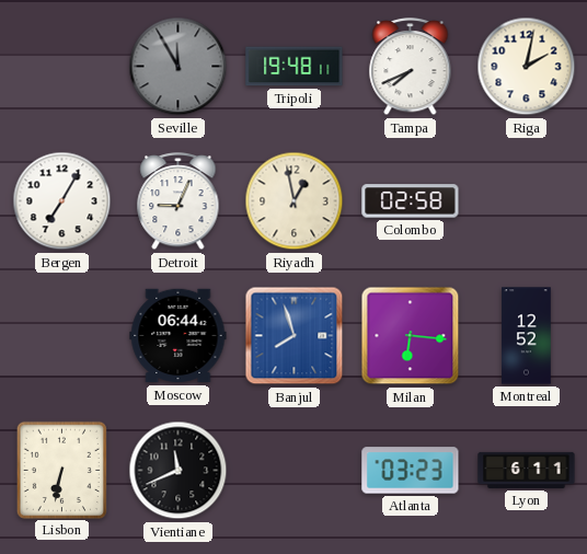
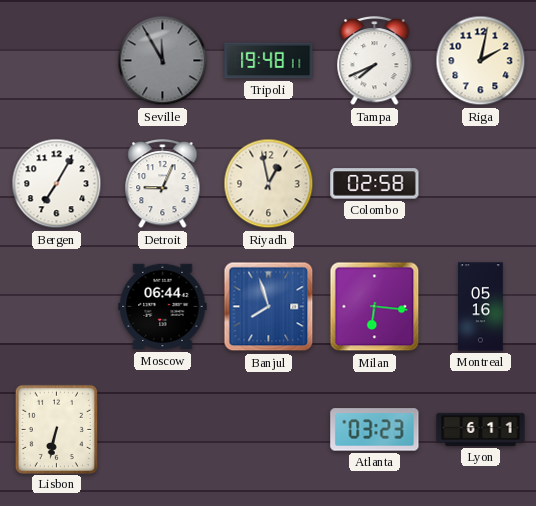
Montreal: 12:52 -> 05:16 (481, 307)
Vientiane: 11:41 -> none (179, 471)
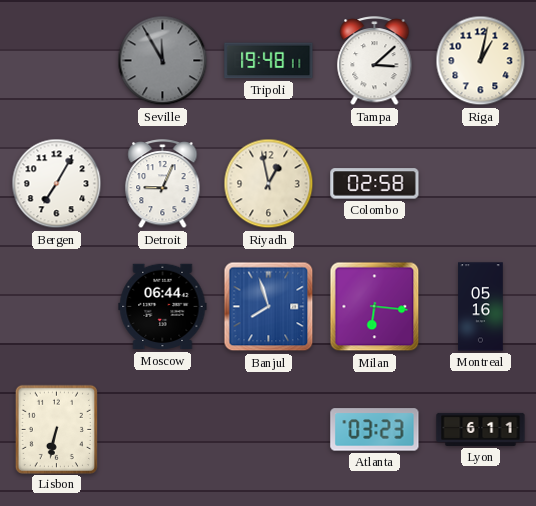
Tampa: 7:41 -> 3:08 (375, 62)
Riga: 2:02 -> 1:02 (481, 61)
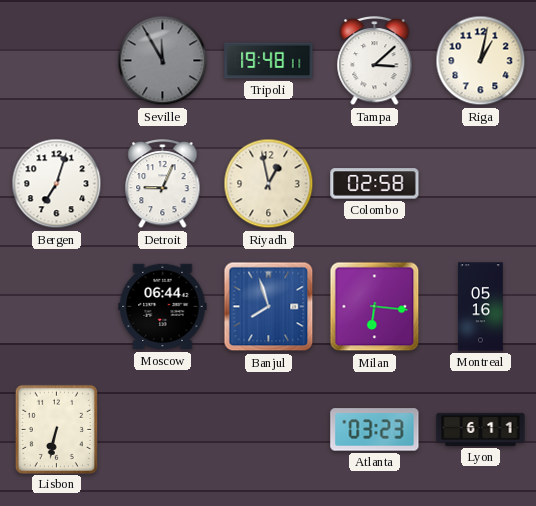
Bergen: 7:05 -> 7:03 (57, 184)
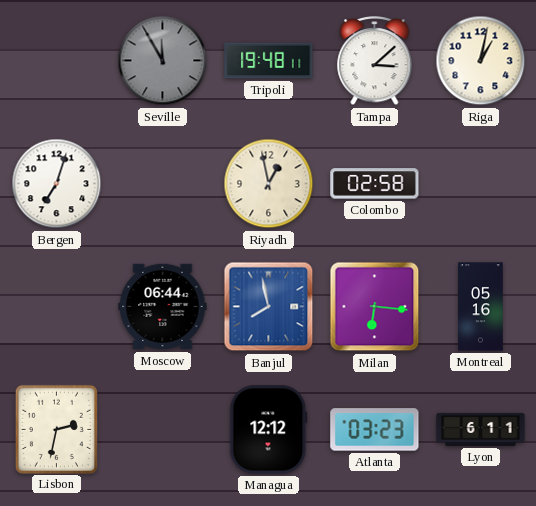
Detroit: 9:04 -> none (163, 185)
Banjul: 7:57 -> 7:58 (269, 307)
Lisbon: 6:32 -> 2:32 (56, 429)
Managua: none -> 12:12 (269, 430)
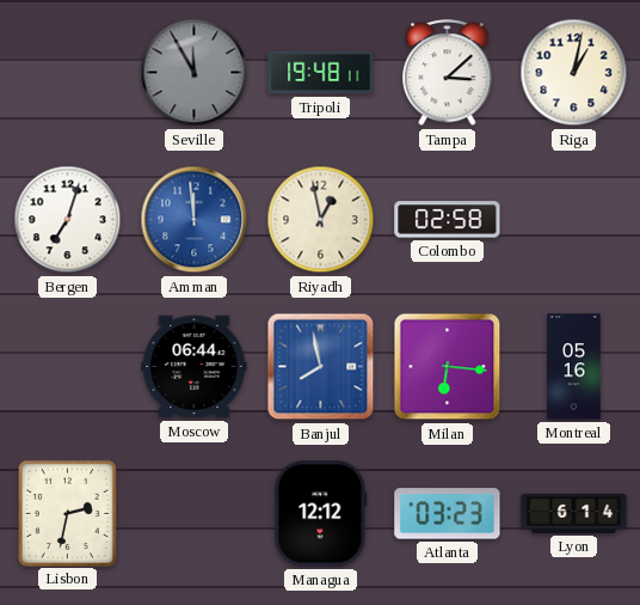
Amman: none -> 11:59 (195, 220)
Lyon: 6:11 -> 6:14 (574, 513)
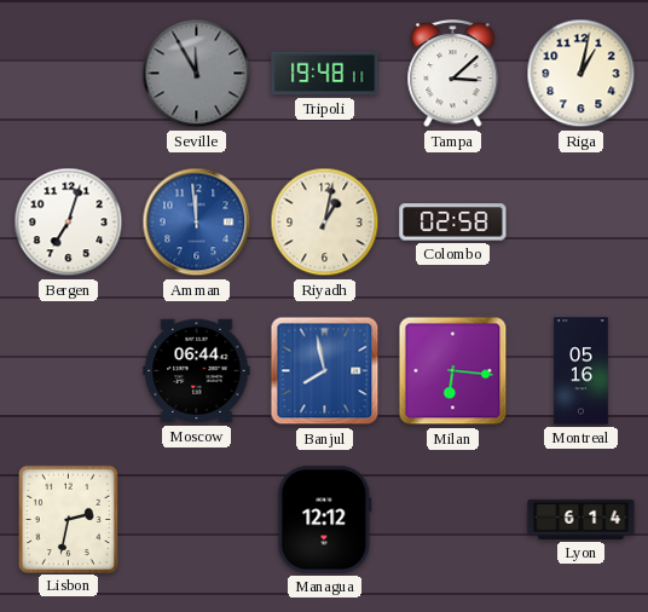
Riyadh: 12:58 -> 1:02 (325, 223)
Atlanta: 03:23 -> none (448, 514)
